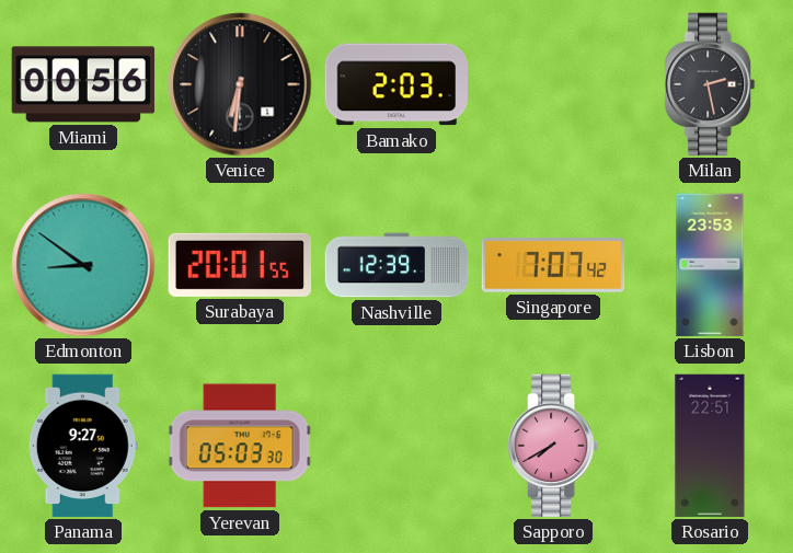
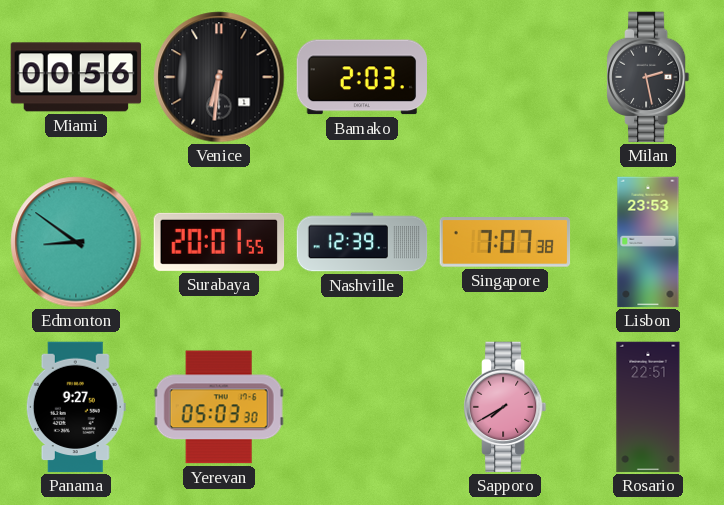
Singapore: 7:07:42 -> 7:07:38 (505, 243)
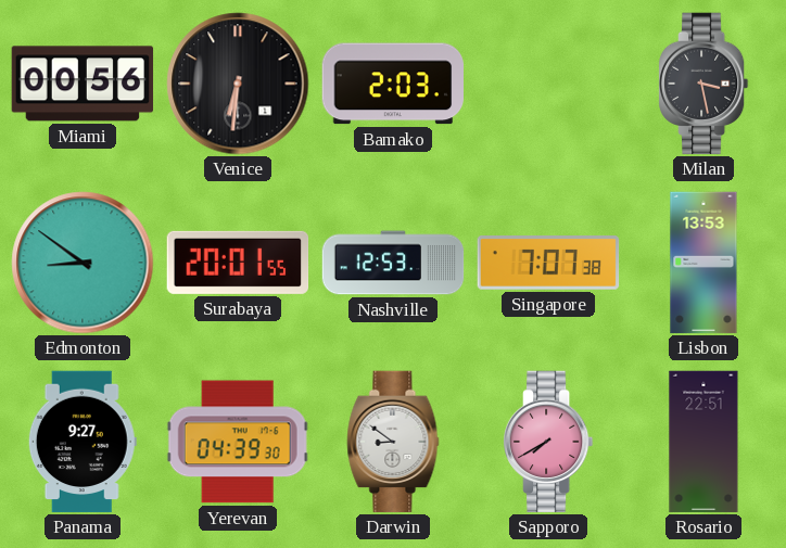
Milan: 2:28 -> 3:28 (703, 84)
Nashville: 12:39 -> 12:53 (393, 263)
Lisbon: 23:53 -> 13:53 (703, 263)
Yerevan: 05:03 -> 04:39 (238, 442)
Darwin: none -> 8:51 (393, 442)
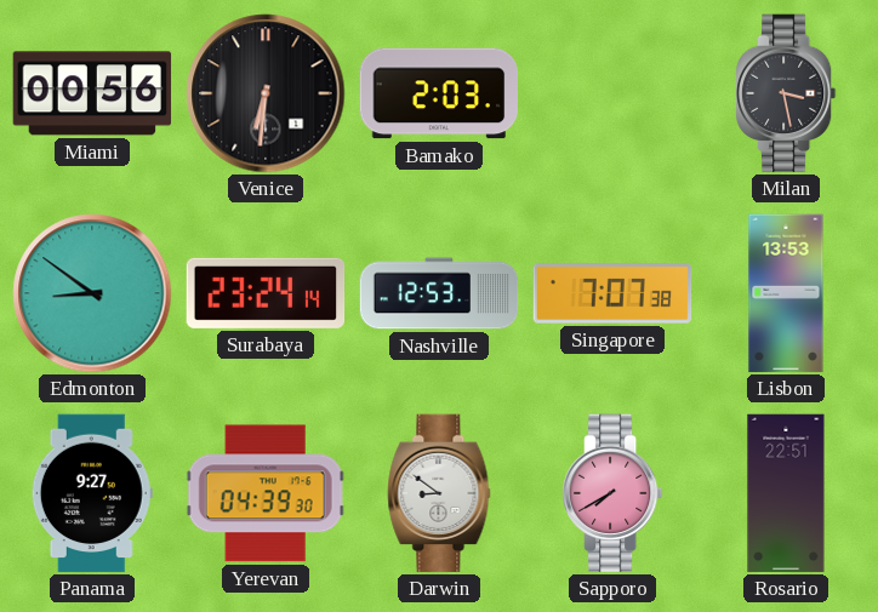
Surabaya: 20:01 -> 23:24 (266, 293)
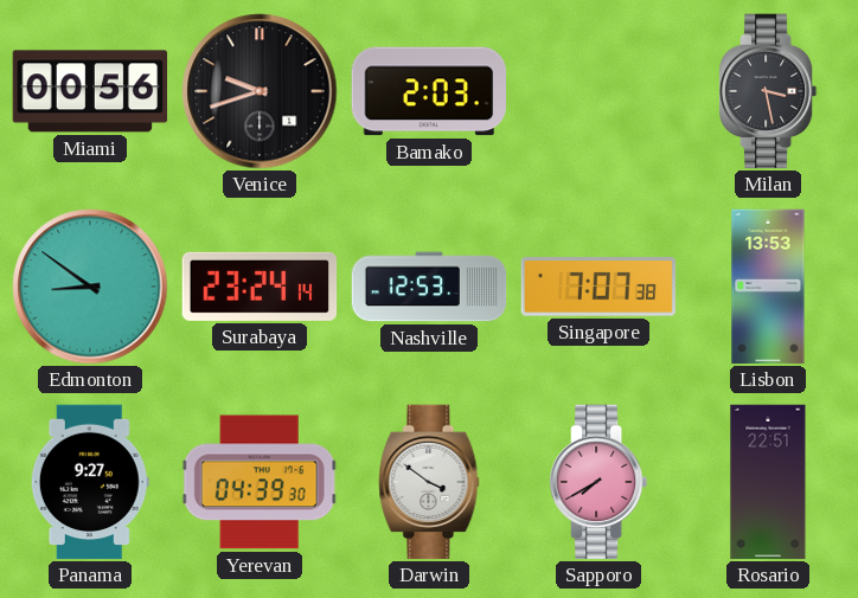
Venice: 6:31 -> 9:42 (260, 91)
Darwin: 8:51 -> 3:51 (429, 482)
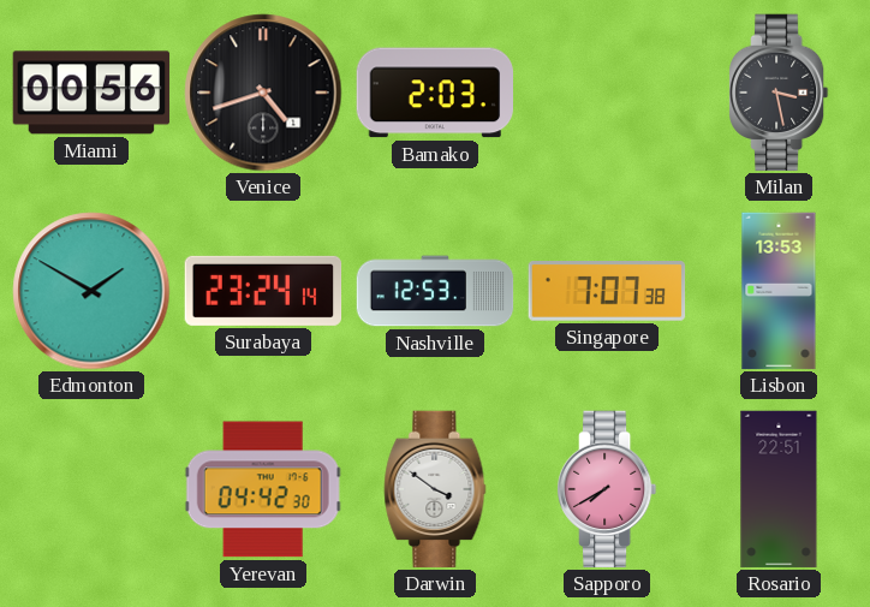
Venice: 9:42 -> 4:42 (263, 93)
Edmonton: 8:51 -> 1:50 (91, 291)
Panama: 9:27 -> none (90, 482)
Yerevan: 04:39 -> 04:42 (263, 489)
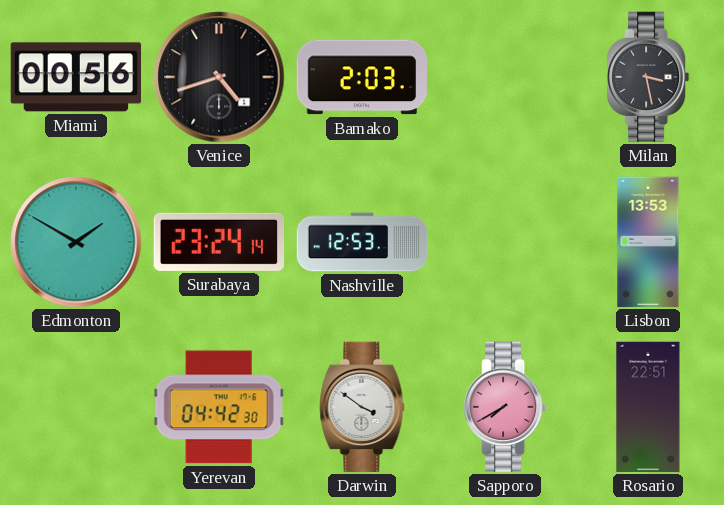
Singapore: 7:07 -> none (607, 292)
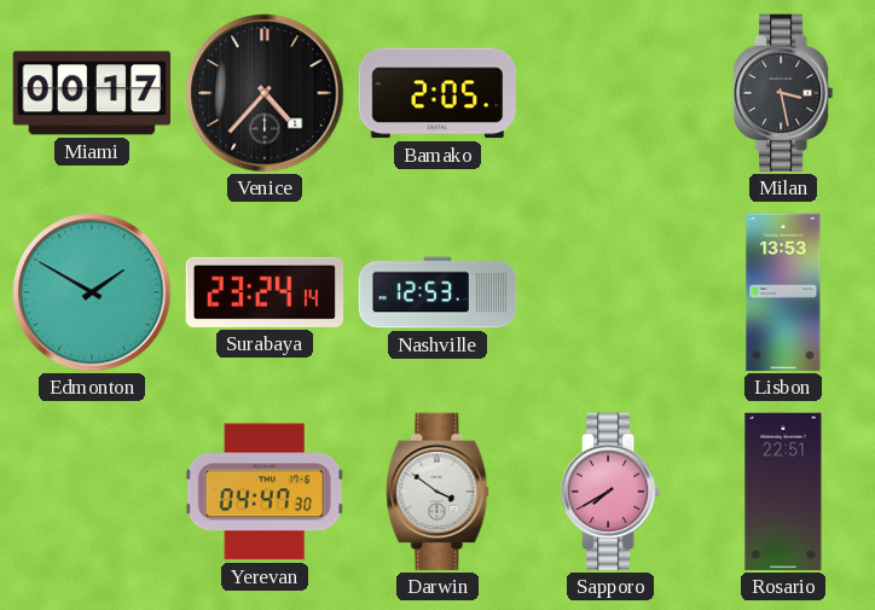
Miami: 00:56 -> 00:17 (92, 93)
Venice: 4:42 -> 4:37 (265, 93)
Bamako: 2:03 -> 2:05 (437, 93)
Yerevan: 04:42 -> 04:47 (265, 492)
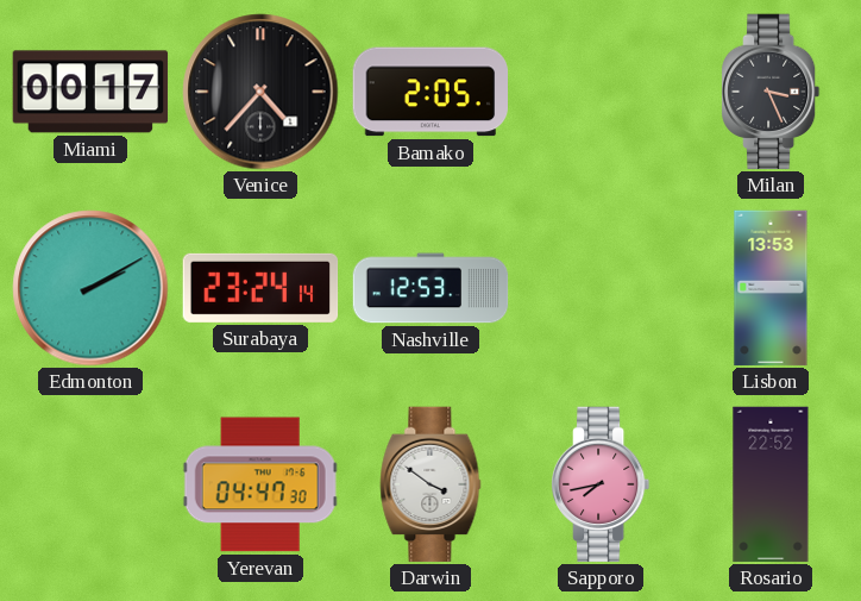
Milan: 3:28 -> 3:26 (771, 92)
Edmonton: 1:50 -> 2:10 (90, 288)
Sapporo: 7:40 -> 7:43 (601, 484)
Rosario: 22:51 -> 22:52 (771, 484)
